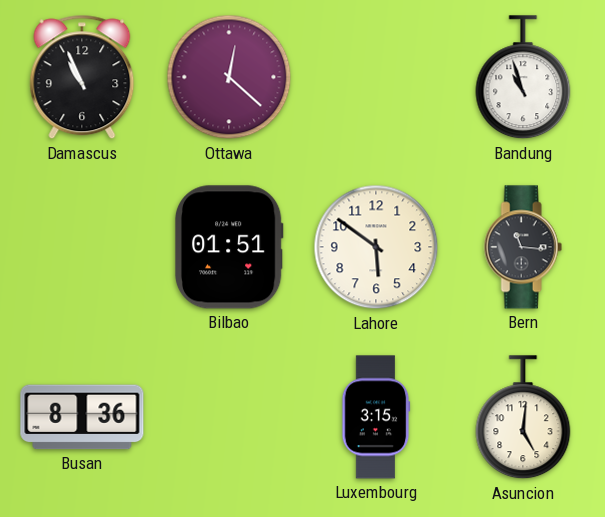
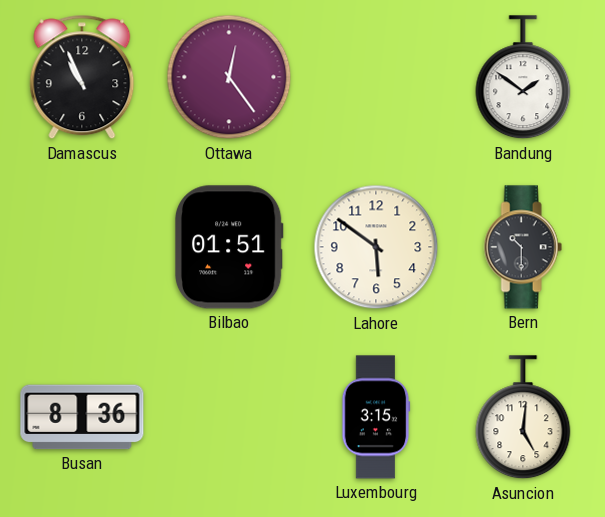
Ottawa: 12:22 -> 12:24 (229, 77)
Bandung: 10:57 -> 1:51 (523, 78)
Bern: 11:16 -> 10:30 (523, 247)
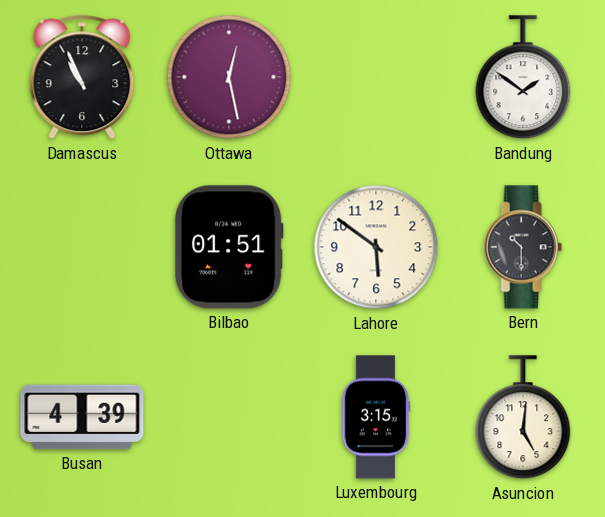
Ottawa: 12:24 -> 12:28 (229, 77)
Busan: 8:36 -> 4:39 (82, 417)
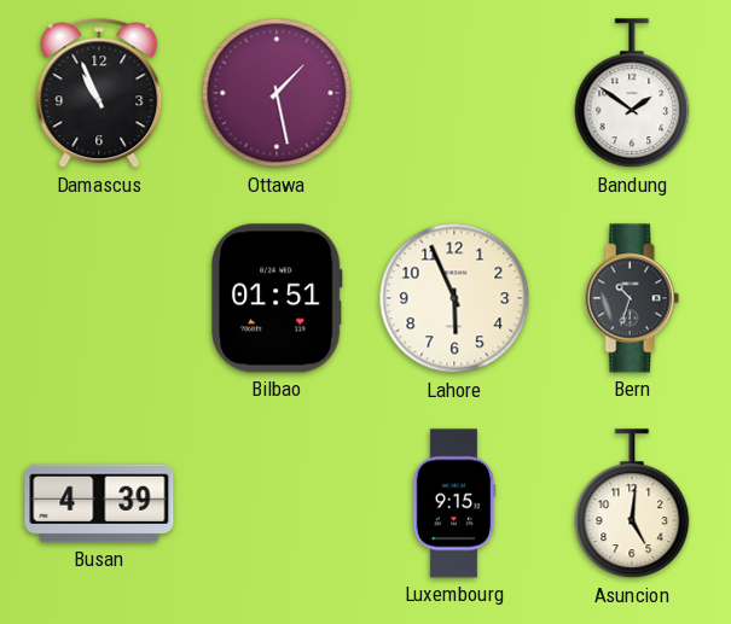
Ottawa: 12:28 -> 1:28 (277, 93)
Lahore: 5:51 -> 5:56 (454, 298)
Bern: 10:30 -> 10:33 (632, 298)
Luxembourg: 3:15 -> 9:15 (454, 503)
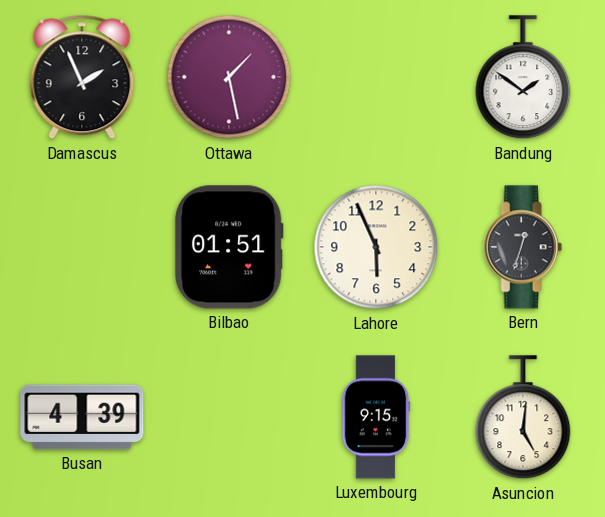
Damascus: 10:56 -> 1:56 (82, 77)
Bern: 10:33 -> 12:33 (523, 247)
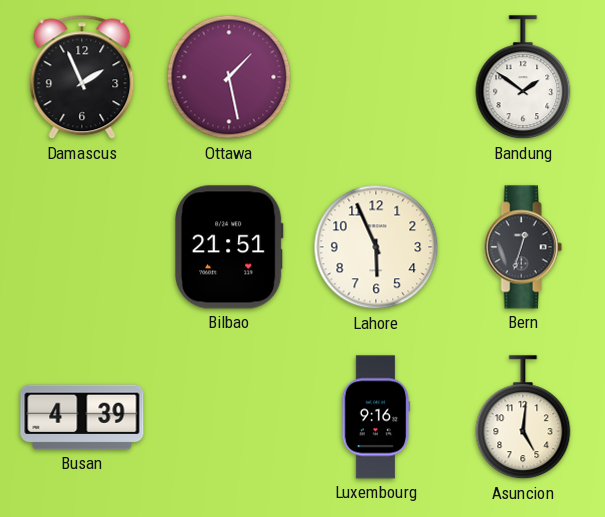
Bilbao: 01:51 -> 21:51 (229, 247)
Luxembourg: 9:15 -> 9:16 (376, 417)
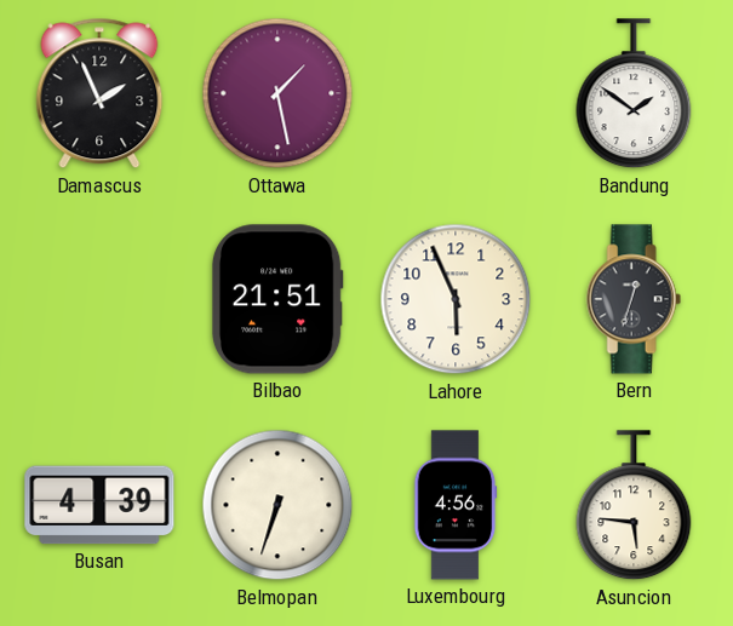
Belmopan: none -> 6:33 (277, 505)
Luxembourg: 9:16 -> 4:56 (456, 505)
Asuncion: 5:01 -> 5:46 (634, 506)
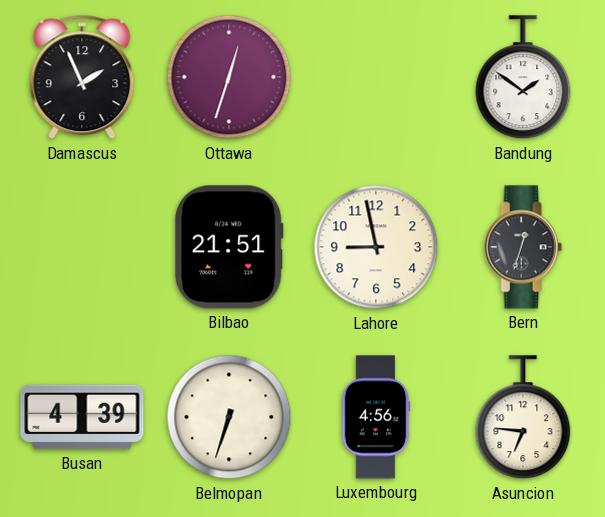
Ottawa: 1:28 -> 12:33 (229, 77)
Lahore: 5:56 -> 8:58 (376, 247)
Asuncion: 5:46 -> 6:46 (523, 418)
